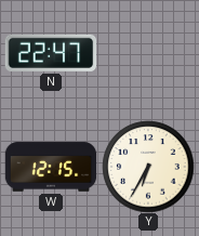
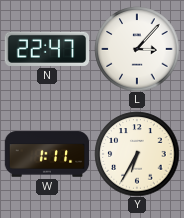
L: none -> 3:07 (137, 49)
W: 12:15 -> 1:11 (47, 154)
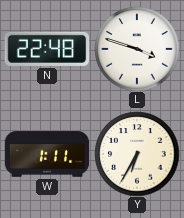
N: 22:47 -> 22:48 (47, 49)
L: 3:07 -> 3:48 (137, 49)
